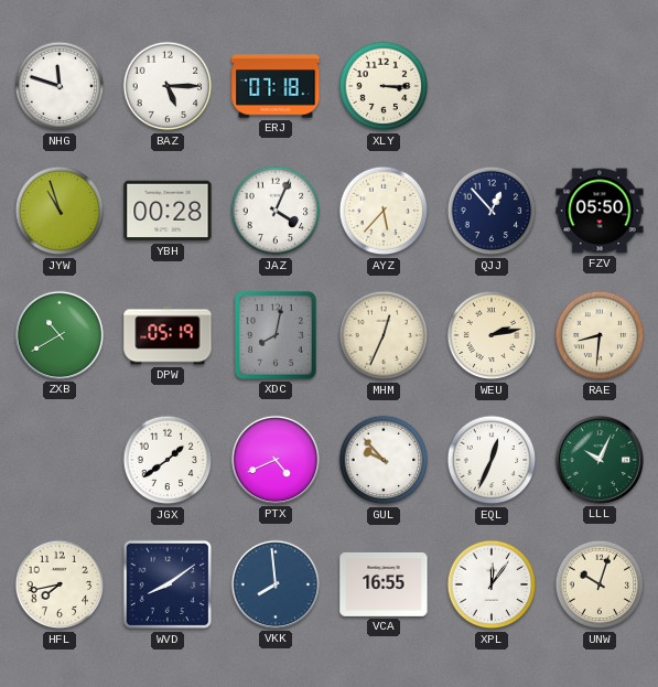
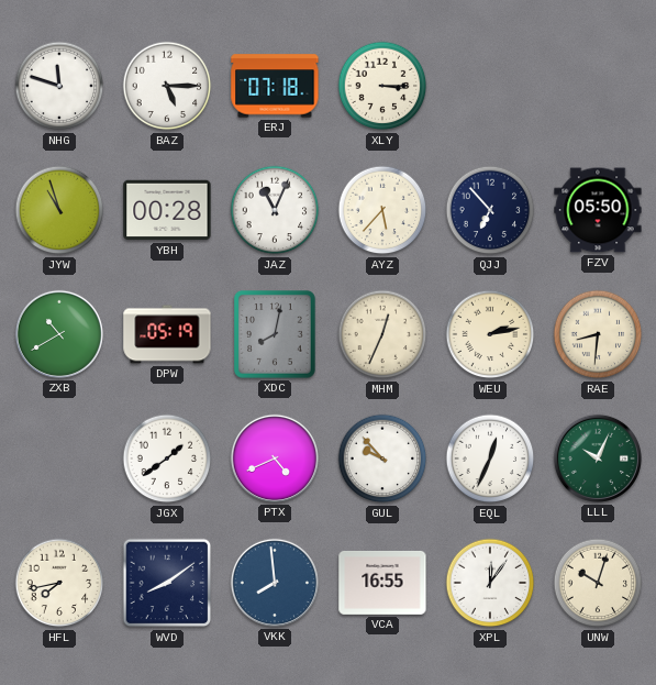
JAZ: 4:04 -> 11:04 (275, 210)
QJJ: 12:53 -> 6:53 (490, 210)
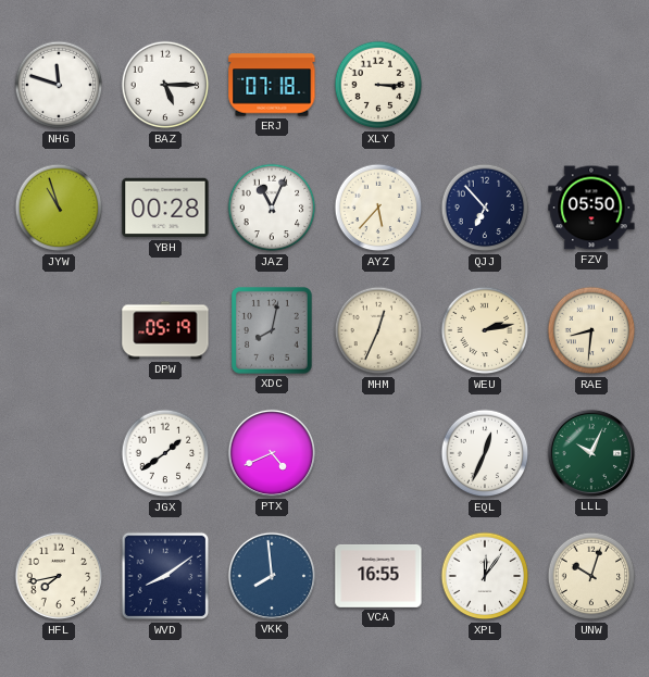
ZXB: 10:40 -> none (59, 334)
GUL: 9:53 -> none (382, 458)
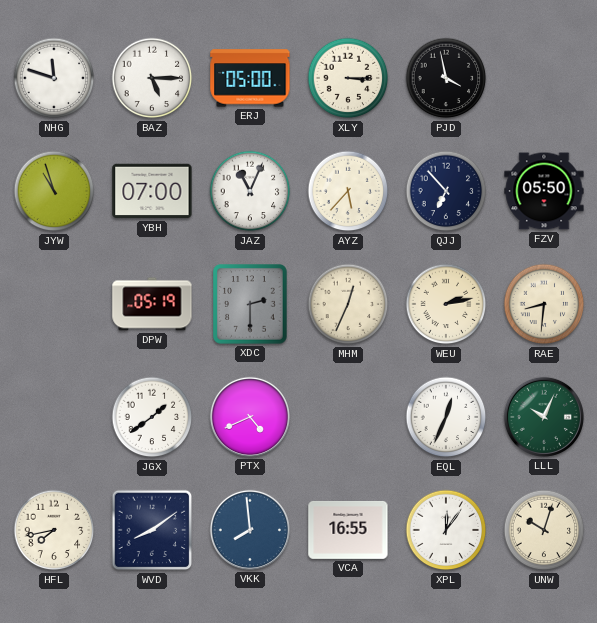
ERJ: 07:18 -> 05:00 (250, 78)
PJD: none -> 3:58 (446, 78)
YBH: 00:28 -> 07:00 (152, 191)
XDC: 8:02 -> 2:30 (251, 304)
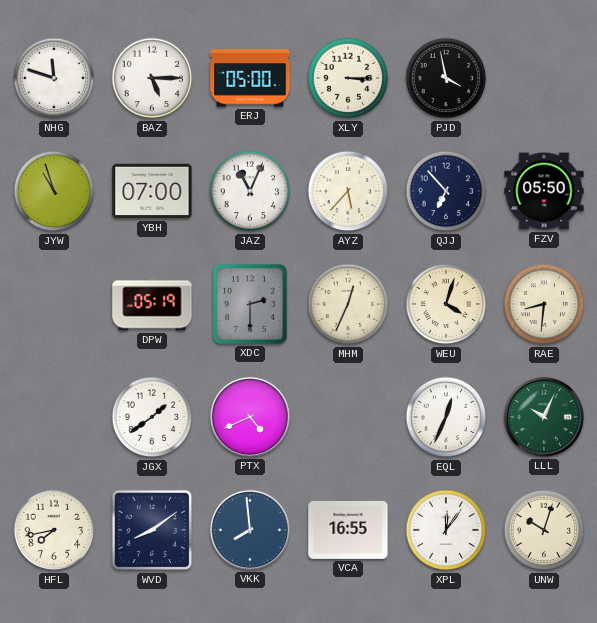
WEU: 2:13 -> 4:03 (446, 304)
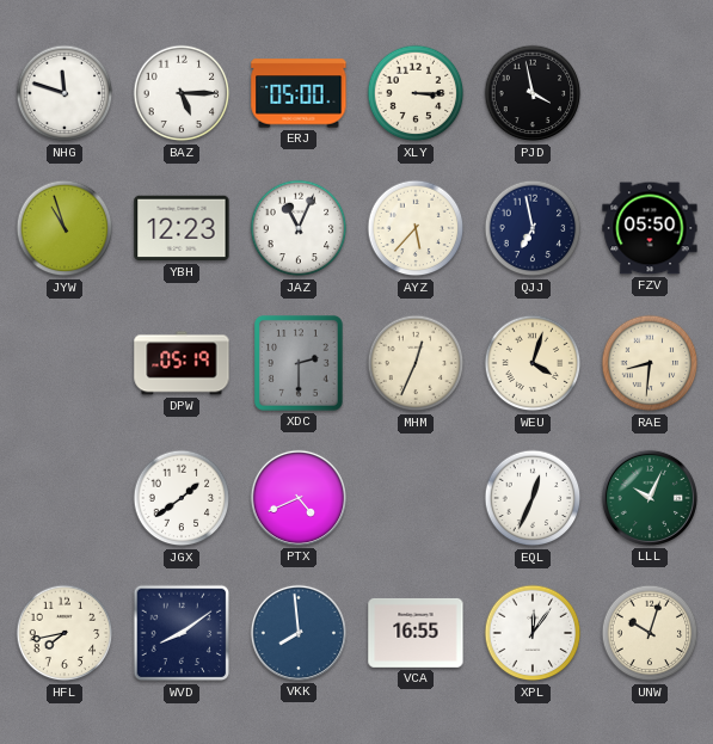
YBH: 07:00 -> 12:23 (182, 228)
QJJ: 6:53 -> 6:58 (533, 228)
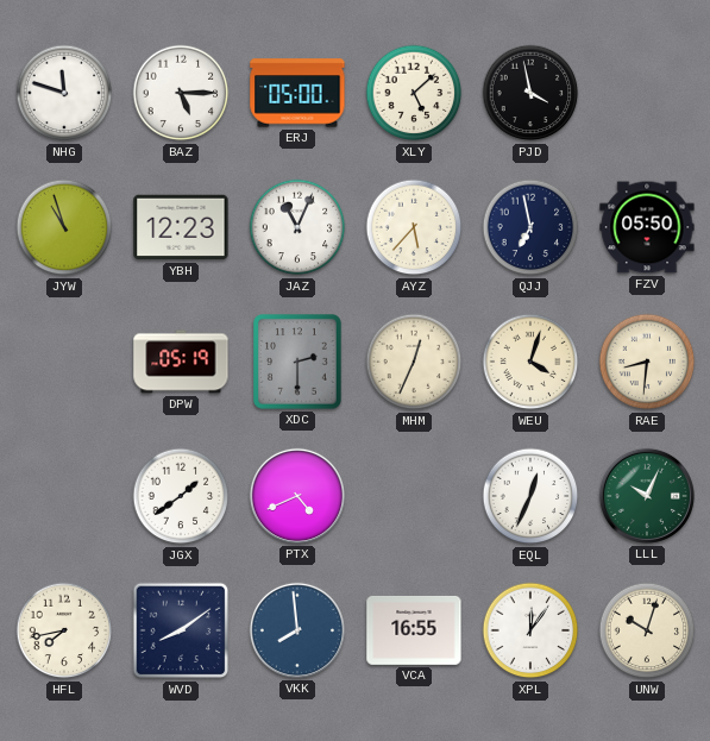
XLY: 3:15 -> 5:08 (414, 93)
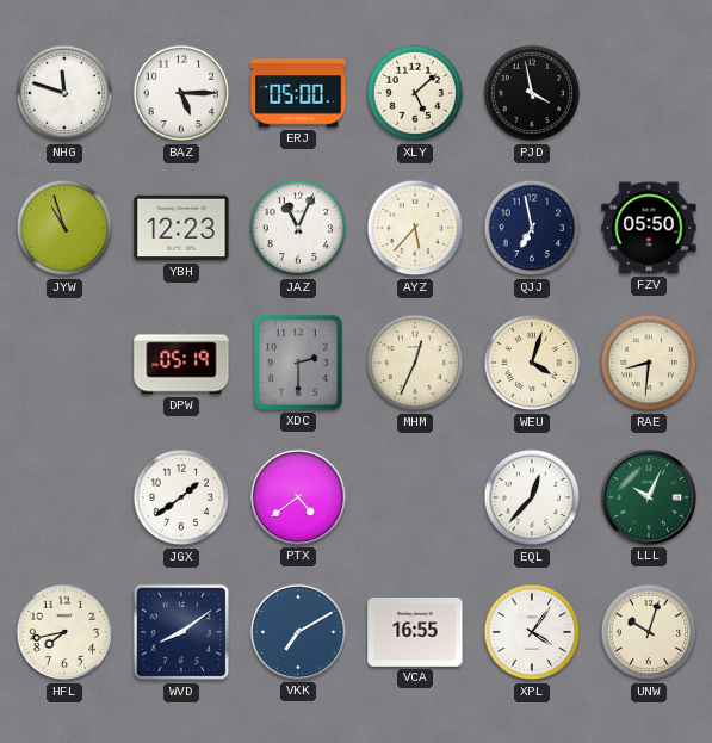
PTX: 4:41 -> 4:39 (298, 497)
EQL: 12:34 -> 12:37 (532, 497)
VKK: 7:59 -> 7:10 (298, 632)
XPL: 12:06 -> 4:06 (532, 632)
